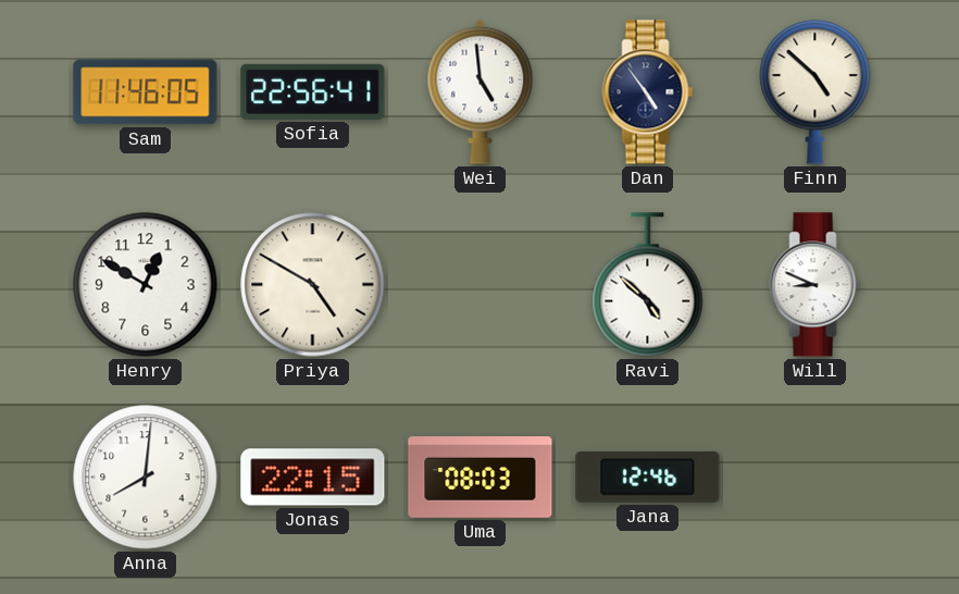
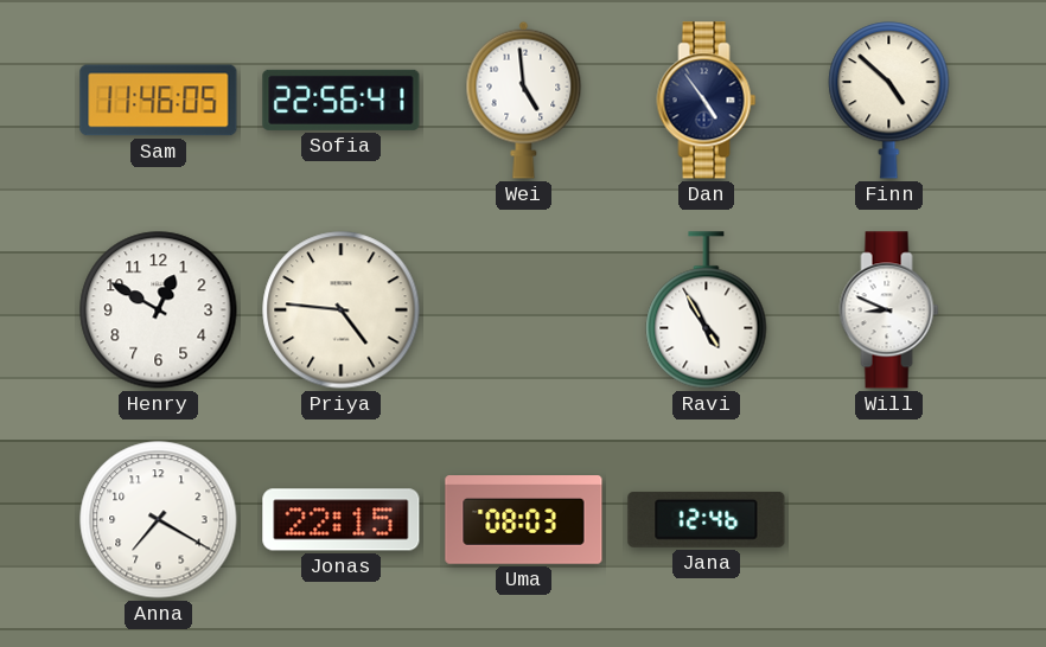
Priya: 4:50 -> 4:46 (342, 310)
Ravi: 4:52 -> 4:55 (707, 310)
Anna: 8:01 -> 7:20 (159, 520)
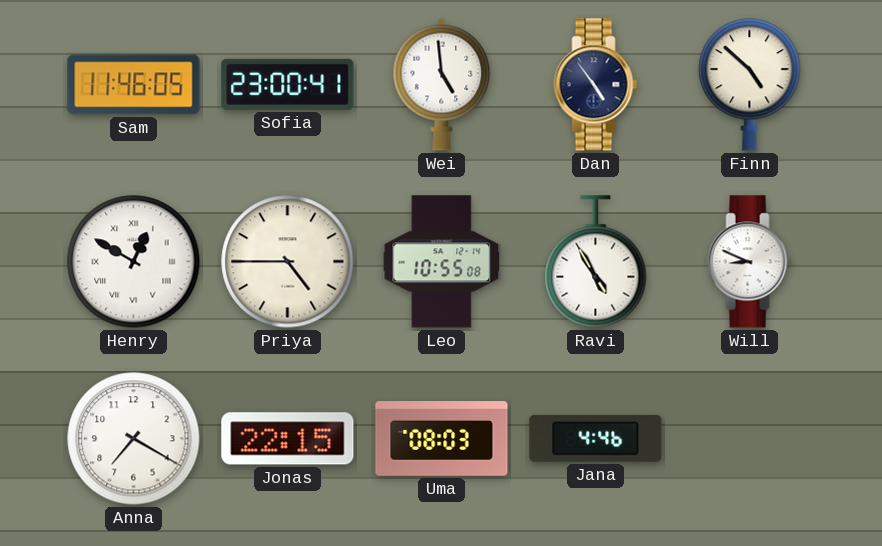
Sofia: 22:56 -> 23:00 (288, 84)
Henry numerals: Arabic -> Roman (134, 262)
Priya: 4:46 -> 4:45 (288, 262)
Leo: none -> 10:55 (442, 262)
Jana: 12:46 -> 4:46 (596, 439)
